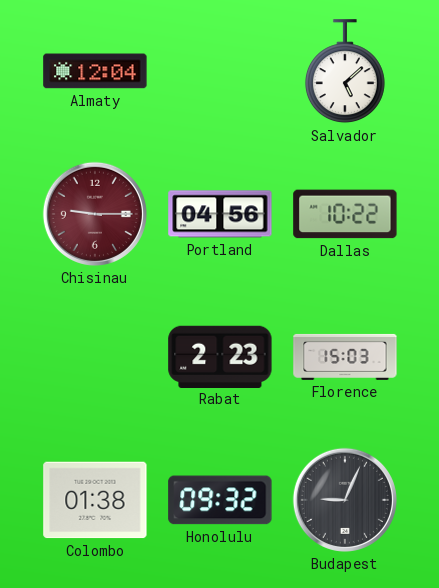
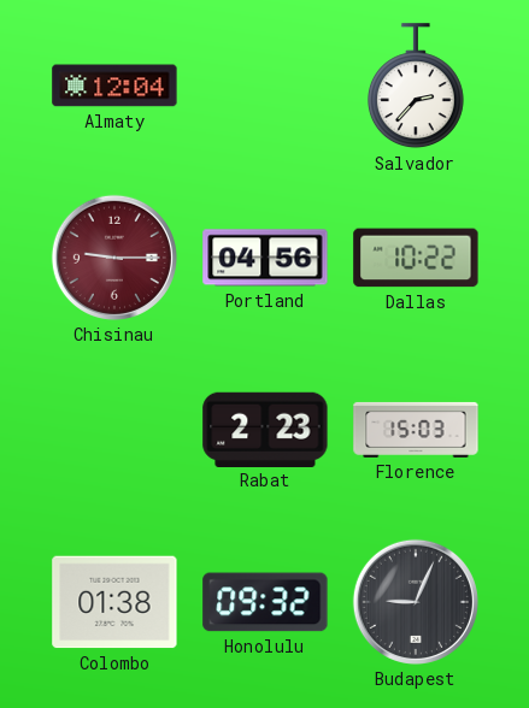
Salvador: 5:08 -> 2:37 (416, 87)
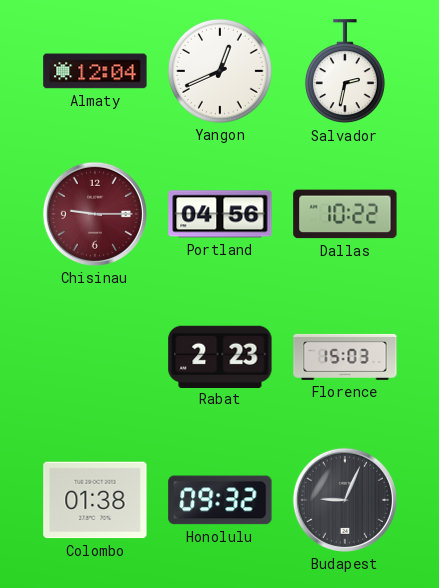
Yangon: none -> 12:41 (220, 71)
Salvador: 2:37 -> 2:32 (345, 72)
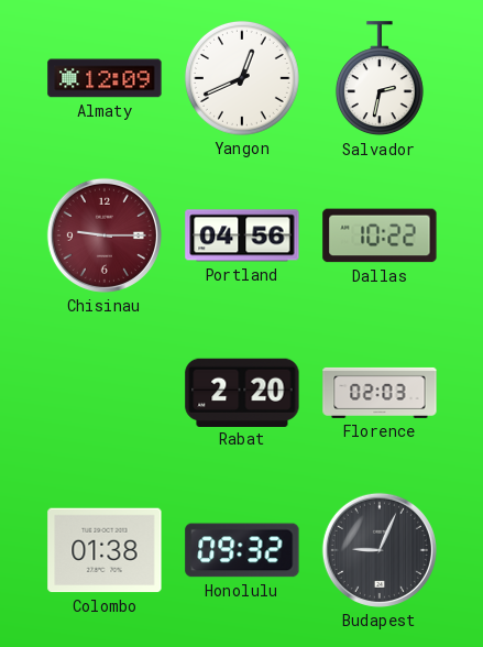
Almaty: 12:04 -> 12:09 (105, 78)
Rabat: 2:23 -> 2:20 (242, 392)
Florence: 15:03 -> 02:03 (380, 393)
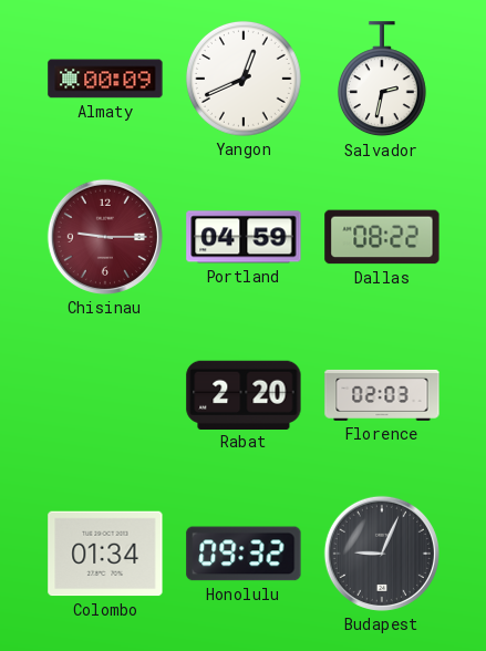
Almaty: 12:09 -> 00:09 (105, 79)
Portland: 04:56 -> 04:59 (244, 237)
Dallas: 10:22 -> 08:22 (382, 237)
Colombo: 01:38 -> 01:34 (105, 554)
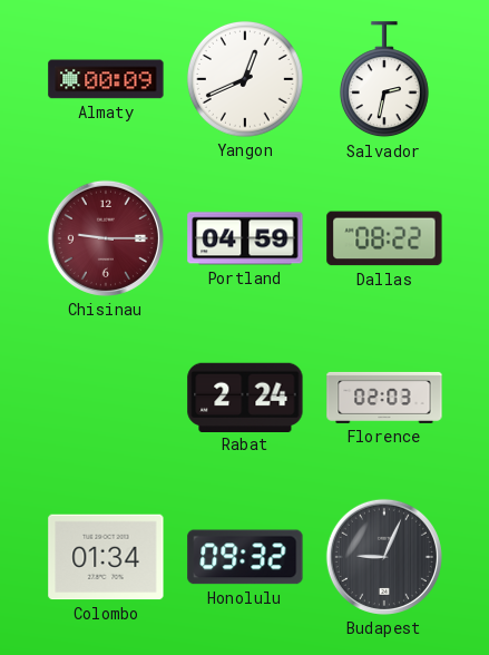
Rabat: 2:20 -> 2:24 (245, 397)
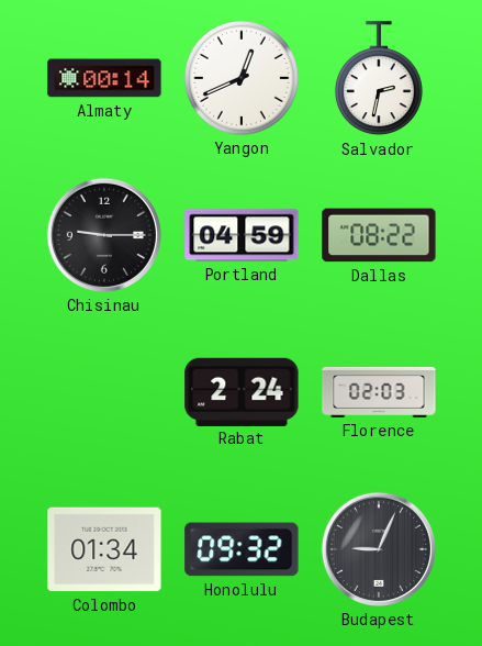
Almaty: 00:09 -> 00:14 (104, 78)
Chisinau dial: burgundy -> black (104, 235)
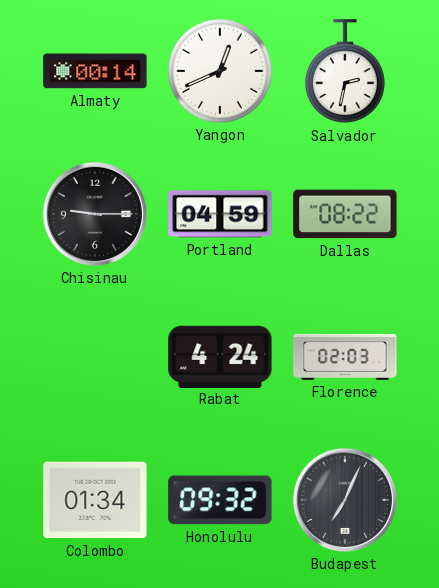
Rabat: 2:24 -> 4:24 (220, 356)
Budapest: 9:04 -> 7:04 (345, 500)
